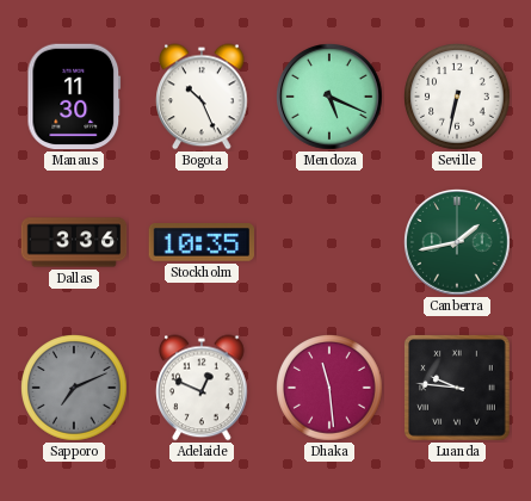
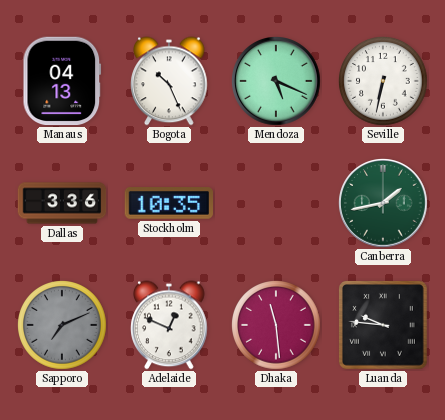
Manaus: 11:30 -> 04:13 (62, 81)
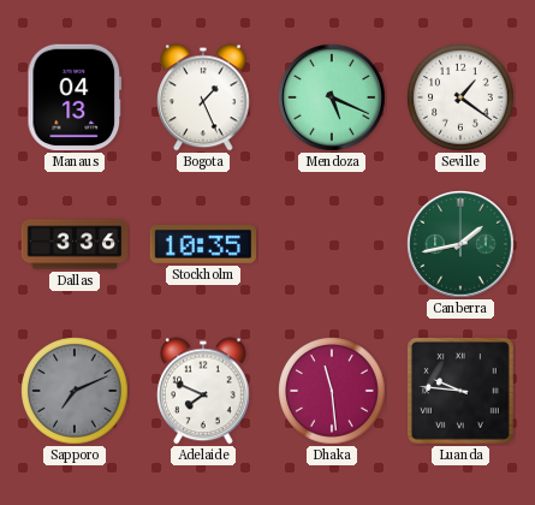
Bogota: 10:26 -> 1:26 (203, 97)
Seville: 6:32 -> 1:21 (462, 99)
Adelaide: 12:49 -> 7:49 (203, 391)
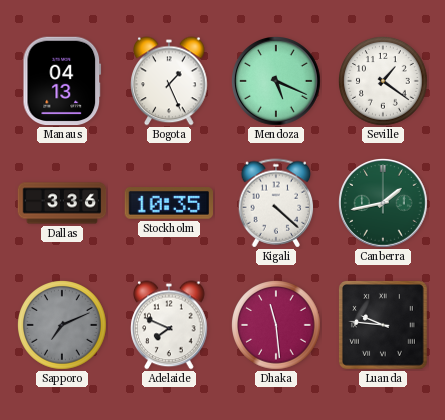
Kigali: none -> 4:22 (276, 203)
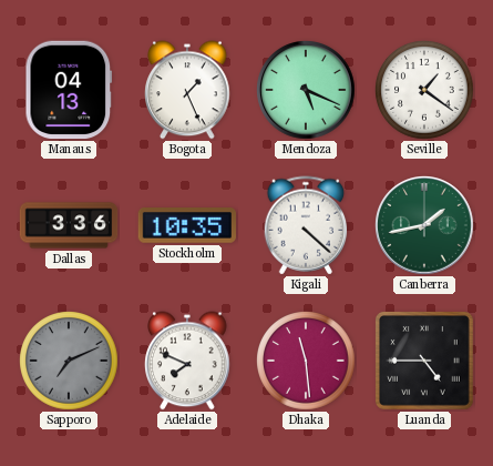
Luanda: 9:46 -> 4:45 (425, 362)
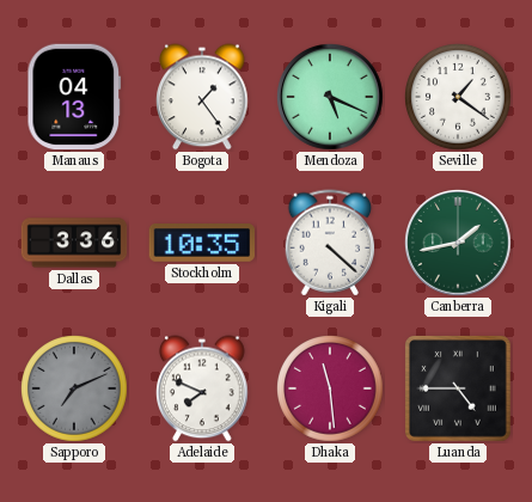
Bogota: 1:26 -> 1:24 (202, 97)
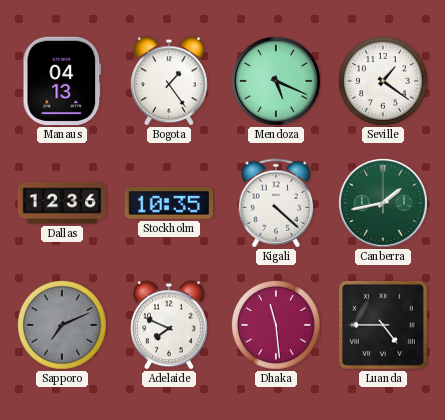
Dallas: 3:36 -> 12:36 (62, 203)
